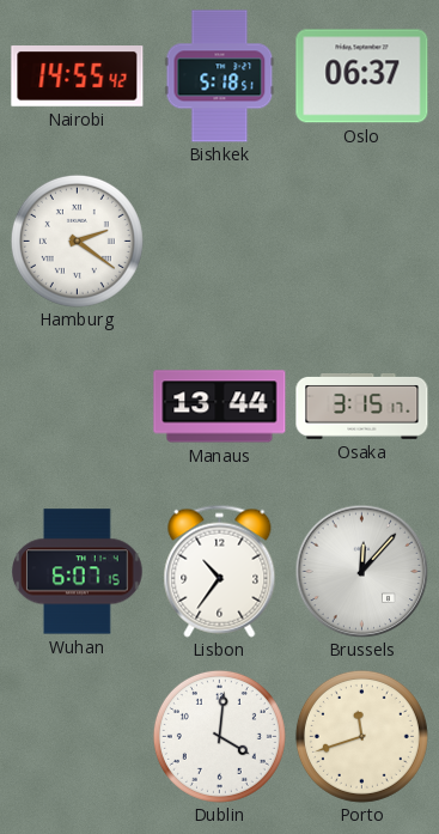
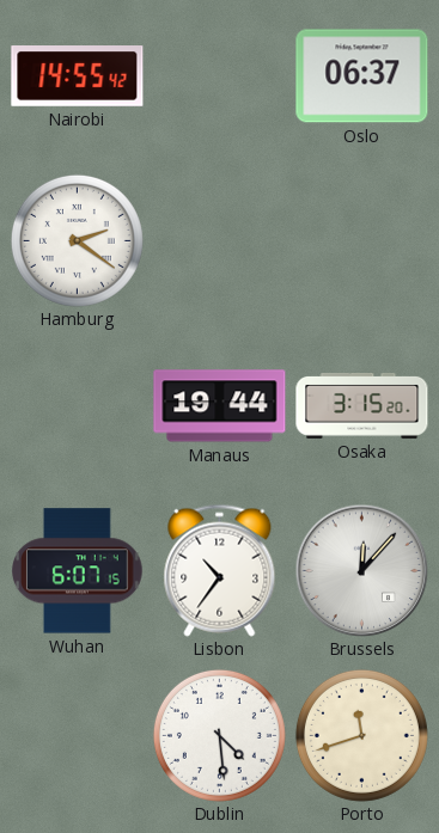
Bishkek: 5:18 -> none (220, 77)
Manaus: 13:44 -> 19:44 (220, 406)
Osaka: 3:15:17 -> 3:15:20 (362, 406)
Dublin: 4:01 -> 4:29 (219, 735)
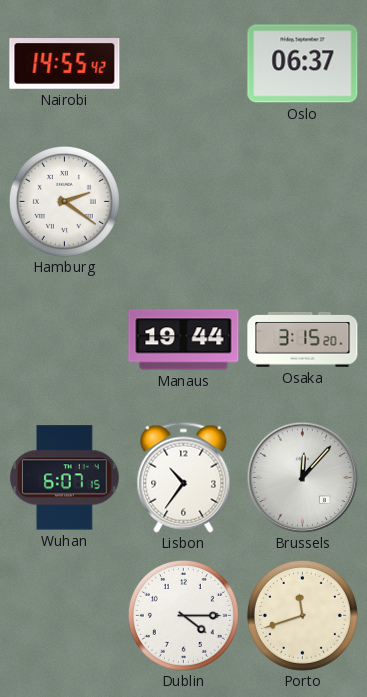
Dublin: 4:29 -> 4:15 (183, 615)
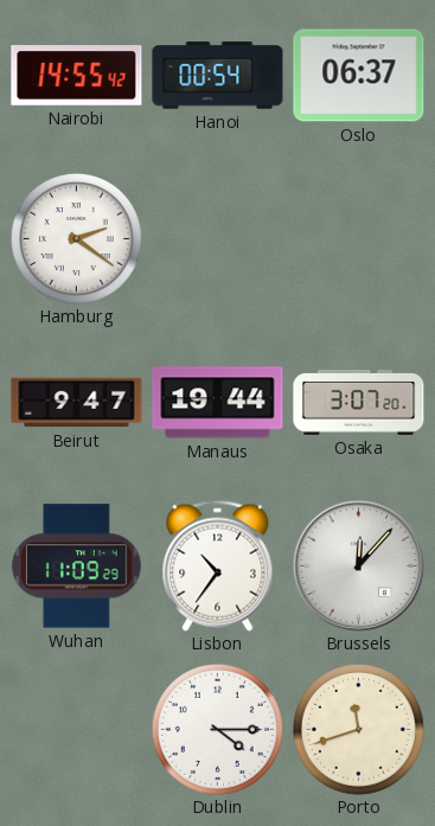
Hanoi: none -> 00:54 (218, 76)
Beirut: none -> 9:47 (77, 403)
Osaka: 3:15 -> 3:07 (359, 403)
Wuhan: 6:07 -> 11:09 (77, 566)
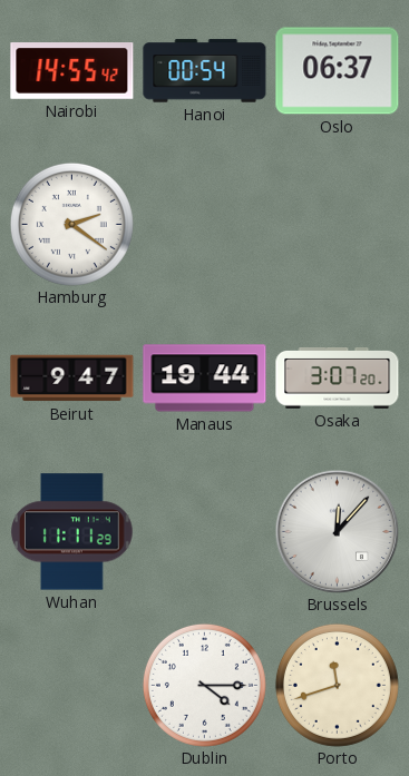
Wuhan: 11:09 -> 11:11 (72, 532)
Lisbon: 10:36 -> none (218, 565)
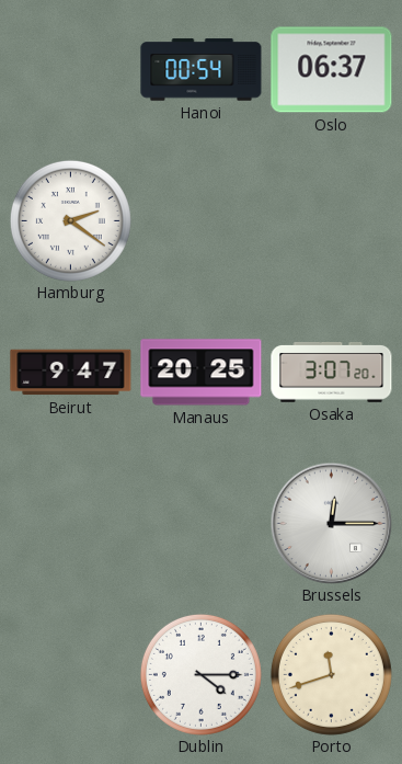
Nairobi: 14:55 -> none (72, 71)
Manaus: 19:44 -> 20:25 (202, 373)
Wuhan: 11:11 -> none (72, 532)
Brussels: 12:07 -> 12:15 (331, 523)
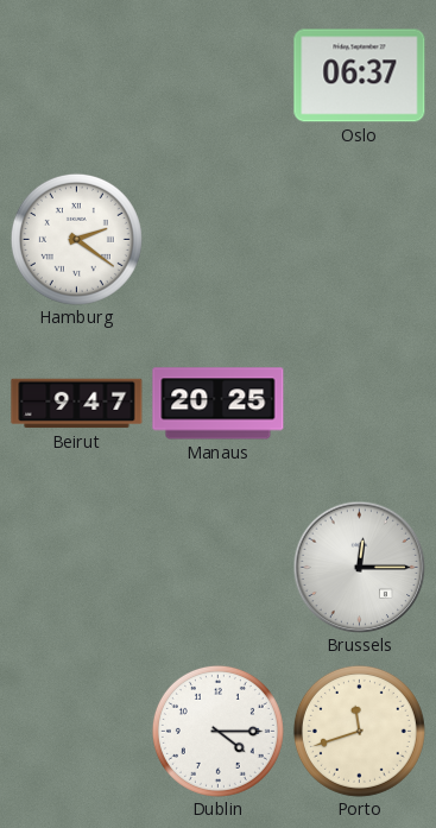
Hanoi: 00:54 -> none (202, 70)
Osaka: 3:07 -> none (332, 373)
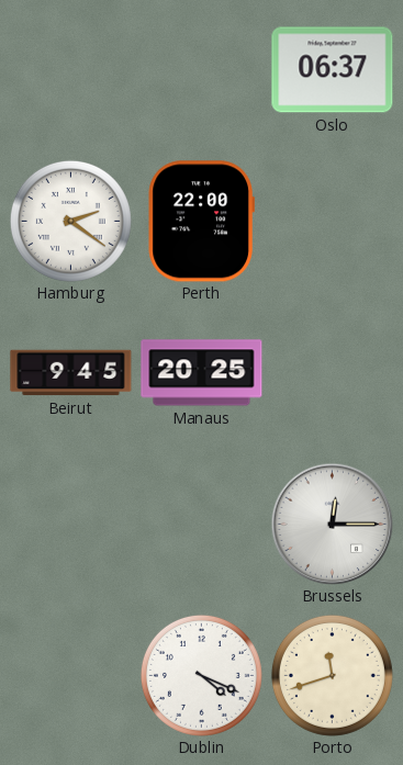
Perth: none -> 22:00 (201, 222)
Beirut: 9:47 -> 9:45 (71, 373)
Dublin: 4:15 -> 4:19 (201, 675)
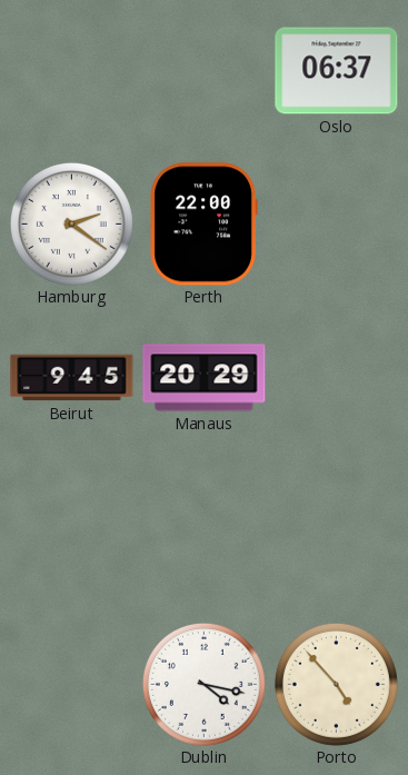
Manaus: 20:25 -> 20:29 (205, 378)
Brussels: 12:15 -> none (332, 524)
Dublin: 4:19 -> 4:17 (203, 684)
Porto: 11:42 -> 4:53 (336, 684)
